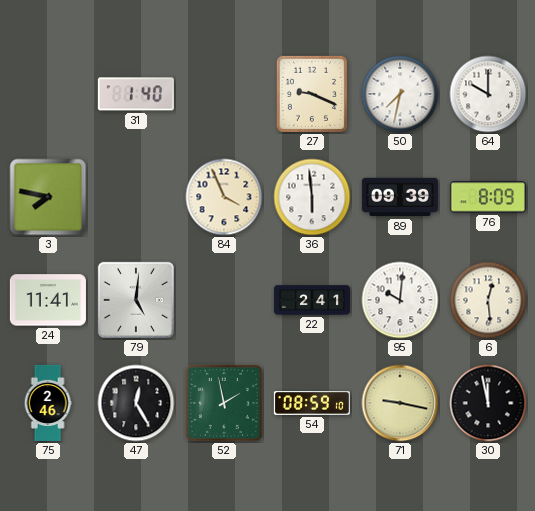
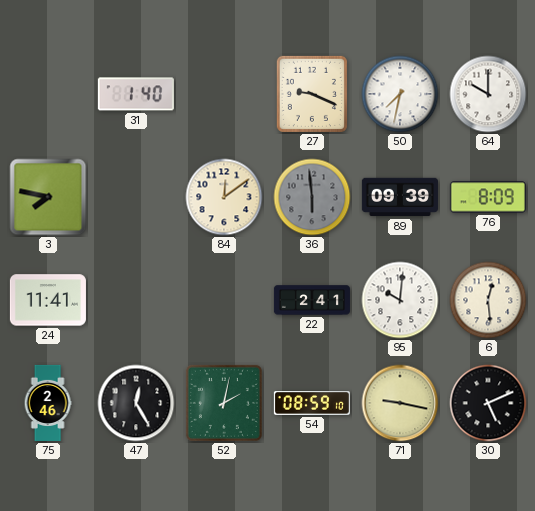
84: 3:56 -> 12:09 (224, 197)
36 dial: white -> grey (312, 197)
79: 5:01 -> none (136, 300)
52: 1:58 -> 2:02 (224, 403)
30: 11:58 -> 5:11 (488, 403)
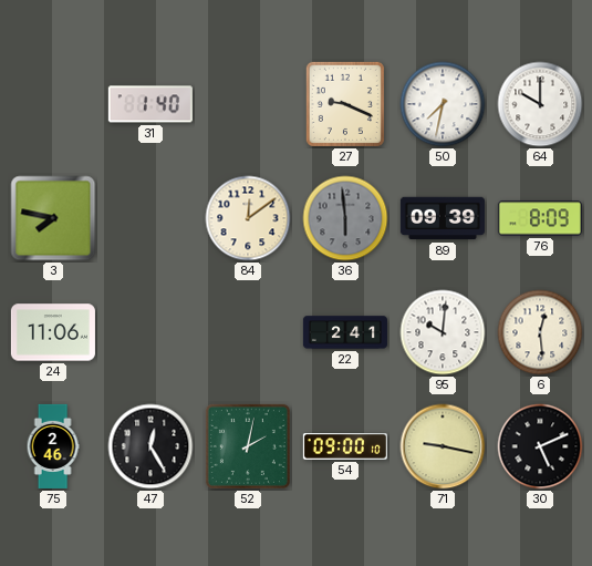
24: 11:41 -> 11:06 (53, 332)
54: 08:59 -> 09:00 (345, 447)
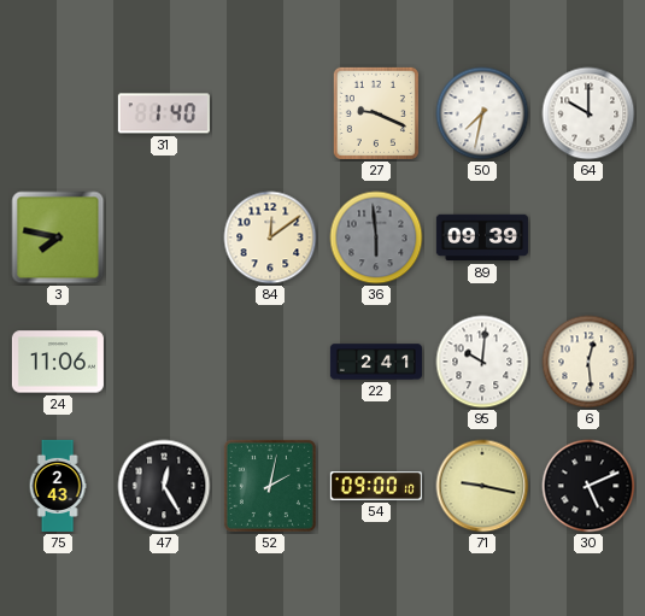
76: 8:09 -> none (540, 218)
75: 2:46 -> 2:43 (58, 486)
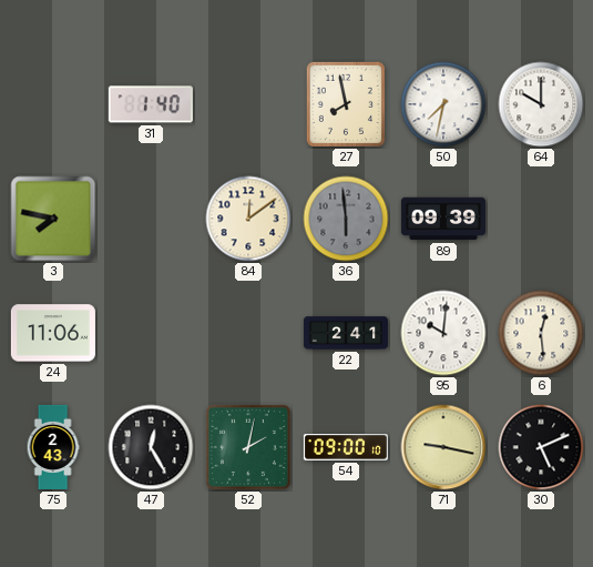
27: 9:19 -> 7:58 (346, 104)
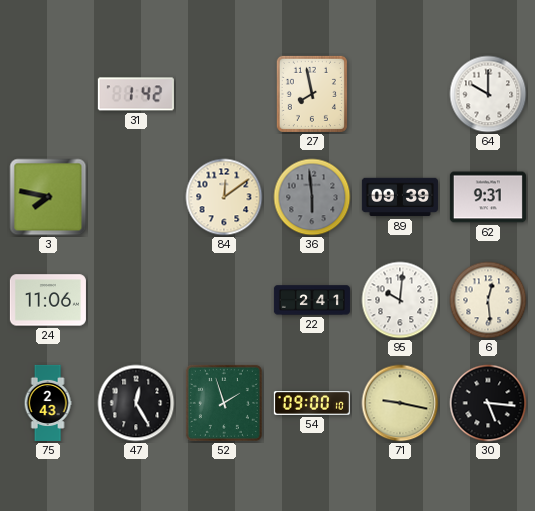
31: 1:40 -> 1:42 (136, 94)
50: 7:32 -> none (443, 104)
62: none -> 9:31 (488, 197)
52: 2:02 -> 1:57 (224, 403)
30: 5:11 -> 5:16 (488, 403)
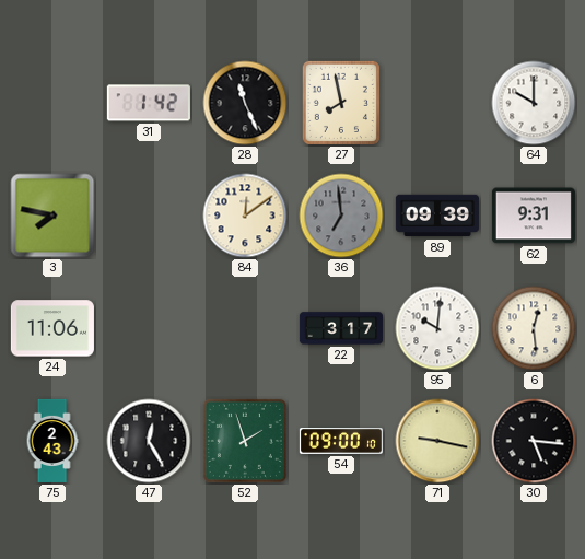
28: none -> 11:26 (245, 103)
36: 5:59 -> 6:59 (341, 216)
22: 2:41 -> 3:17 (341, 328)
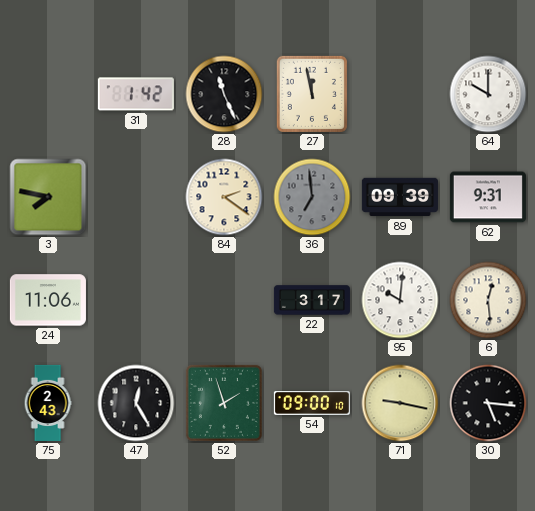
27: 7:58 -> 11:58 (312, 94)
84: 12:09 -> 2:21 (224, 197)
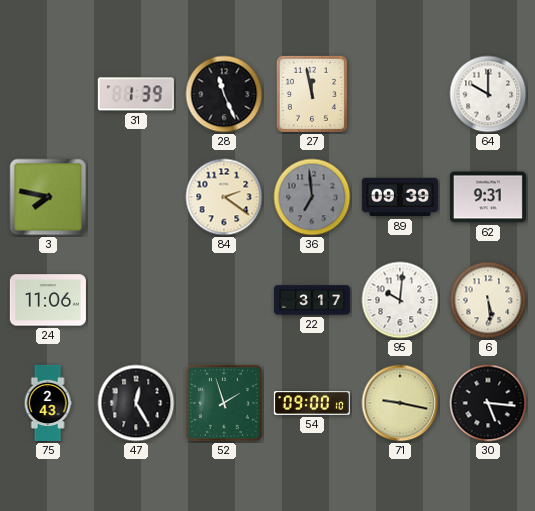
31: 1:42 -> 1:39 (136, 94)
6: 12:29 -> 5:29 (488, 300)
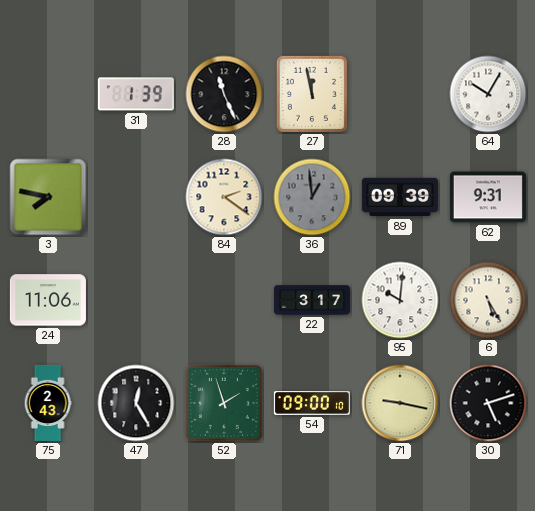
64: 10:00 -> 10:05 (488, 94)
36: 6:59 -> 12:59 (312, 197)
6: 5:29 -> 5:25 (488, 300)
30: 5:16 -> 5:12 (488, 403)
